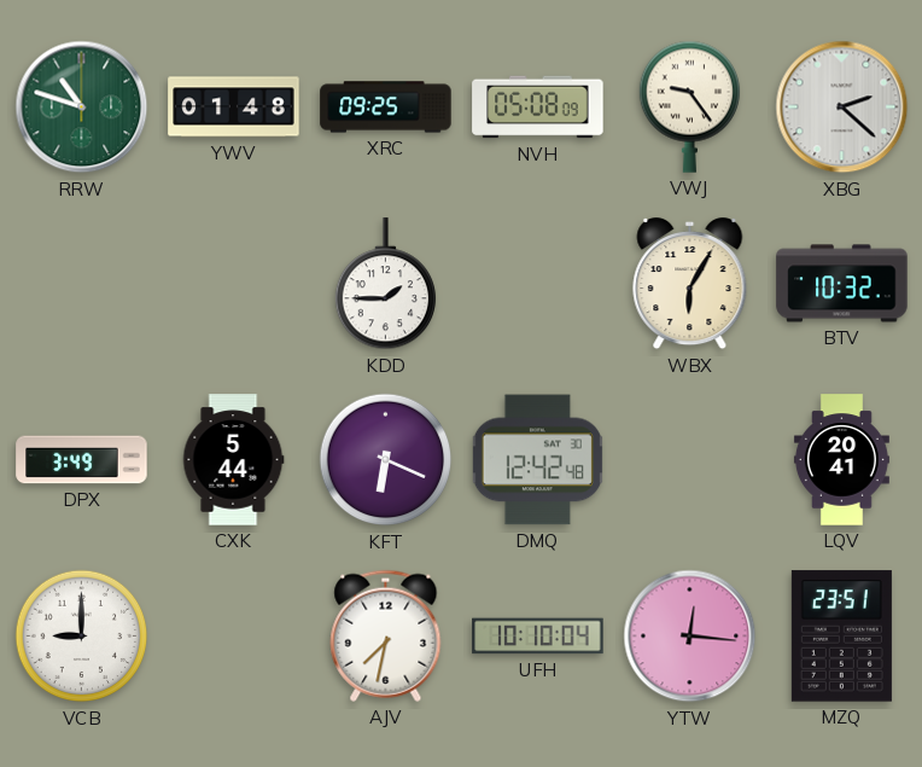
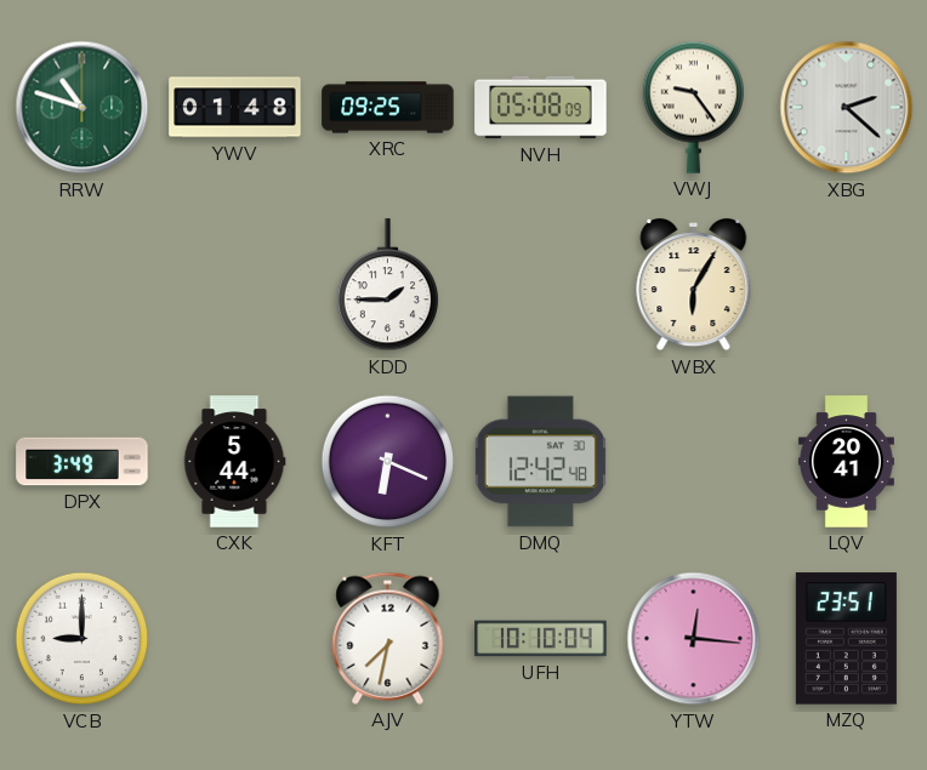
BTV: 10:32 -> none (842, 284)
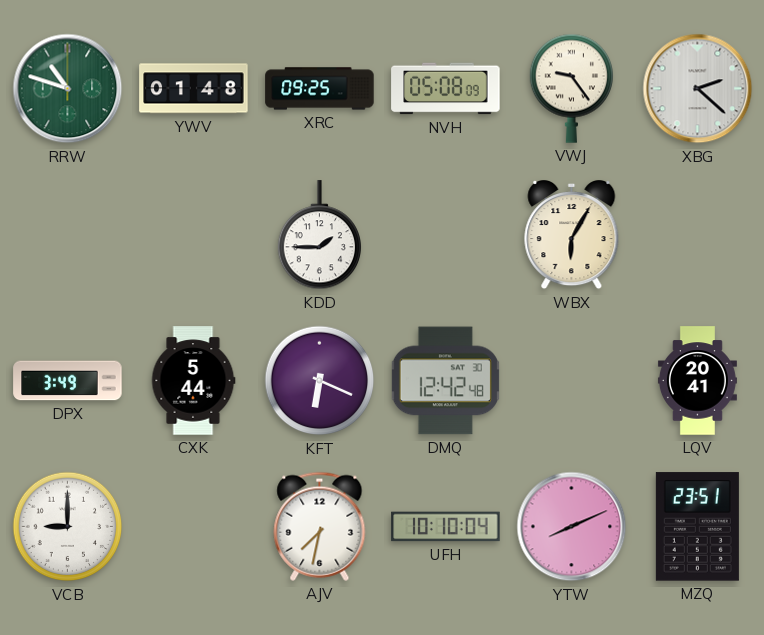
YTW: 12:16 -> 8:11 (572, 527)
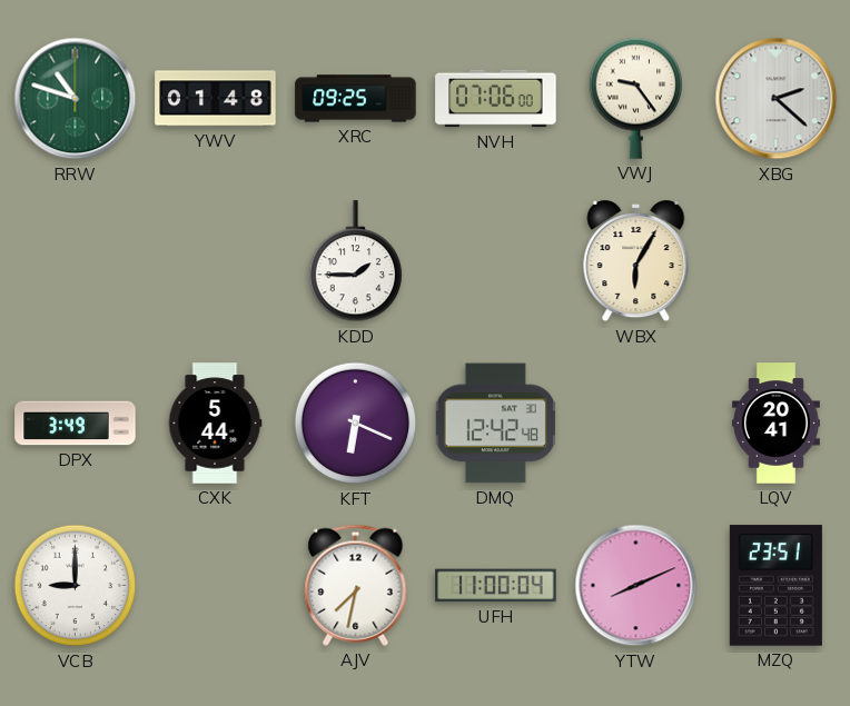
NVH: 05:08 -> 07:06 (496, 99)
UFH: 10:10 -> 11:00 (496, 586)
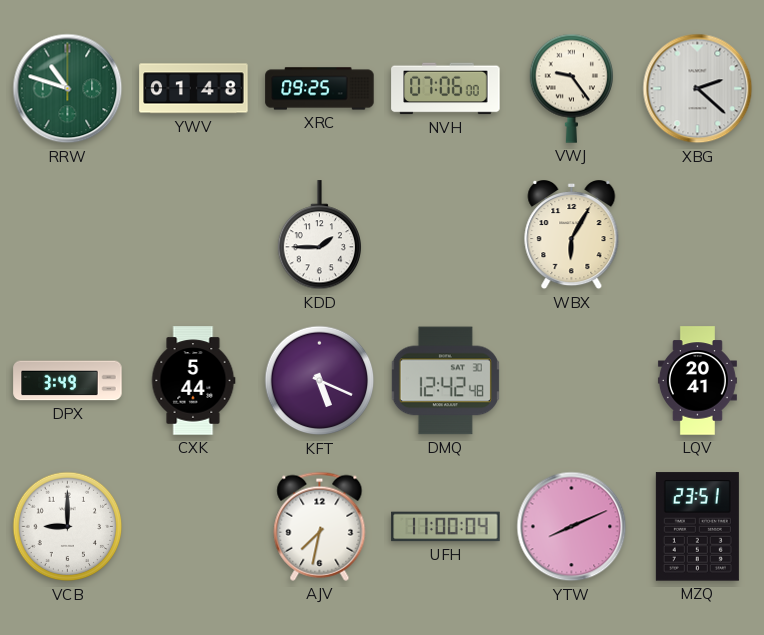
KFT: 6:19 -> 5:19 (320, 381)
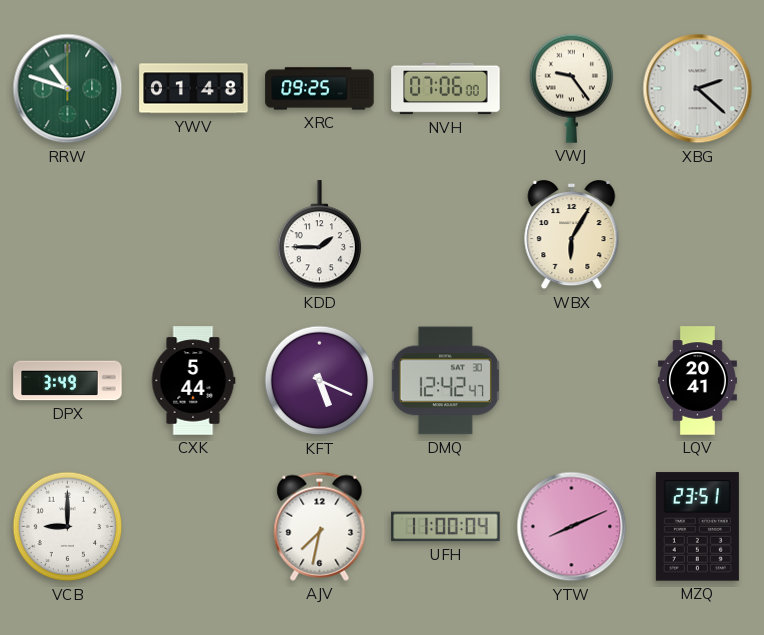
DMQ: 12:42:48 -> 12:42:47 (445, 381)
